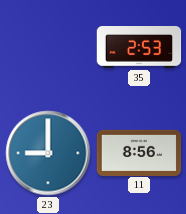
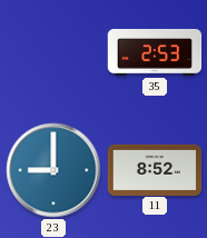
11: 8:56 -> 8:52 (155, 169)
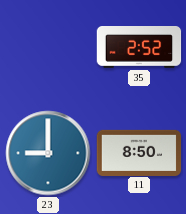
35: 2:53 -> 2:52 (139, 47)
11: 8:52 -> 8:50 (139, 152)
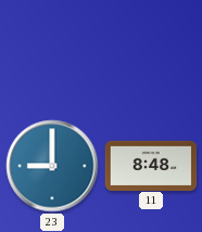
35: 2:52 -> none (139, 47)
11: 8:50 -> 8:48 (151, 165)
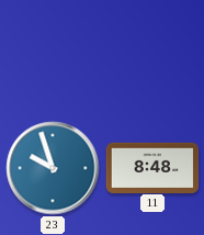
23: 9:00 -> 9:57 (53, 168)
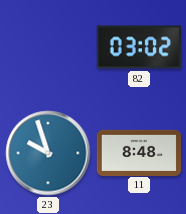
82: none -> 03:02 (139, 47)
